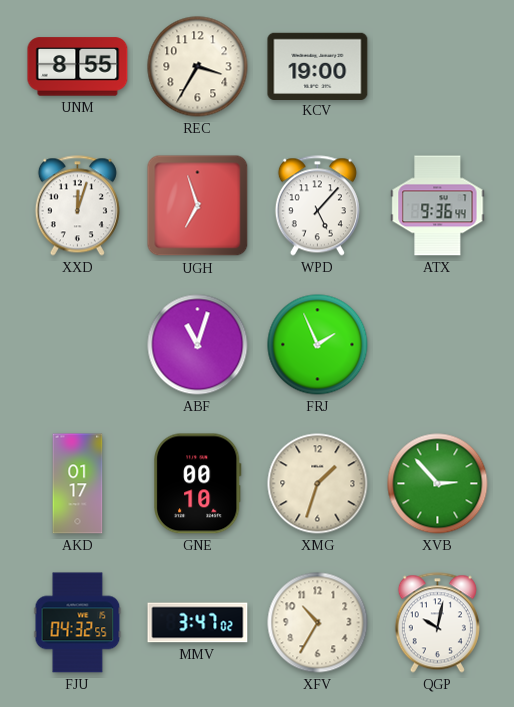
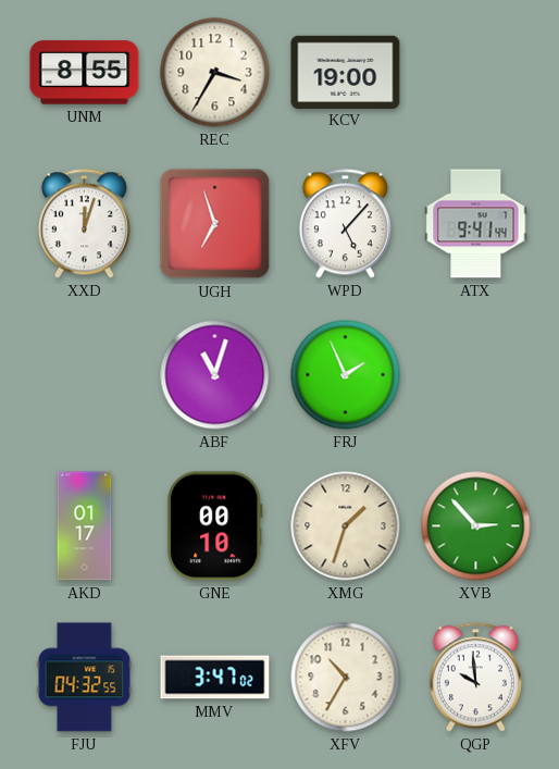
ATX: 9:36 -> 9:41 (476, 224)
QGP: 10:02 -> 9:59 (475, 678)
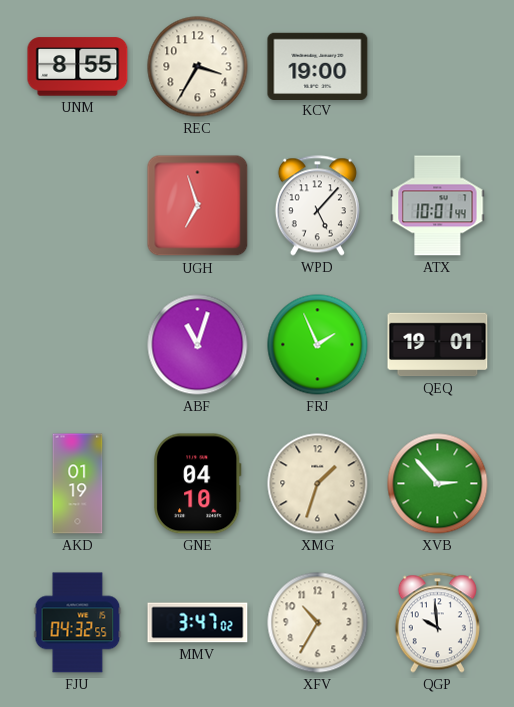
XXD: 12:03 -> none (84, 224)
ATX: 9:41 -> 10:01 (438, 206)
QEQ: none -> 19:01 (438, 345)
AKD: 01:17 -> 01:19 (78, 484)
GNE: 00:10 -> 04:10 (198, 484)
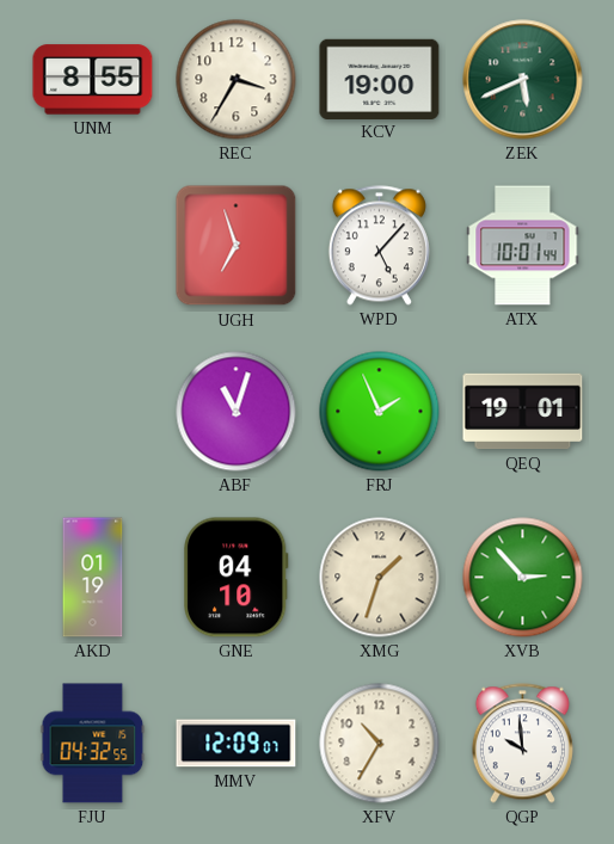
ZEK: none -> 5:41 (523, 80)
MMV: 3:47 -> 12:09 (237, 744)
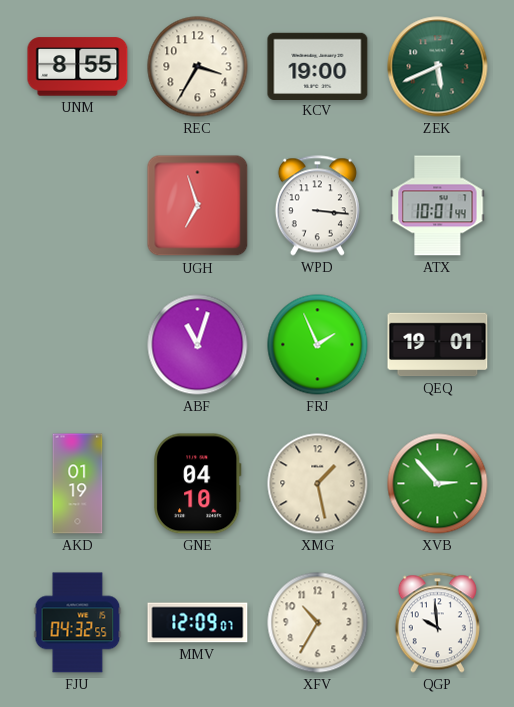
WPD: 5:07 -> 3:16 (317, 206)
XMG: 1:33 -> 1:28 (318, 484)
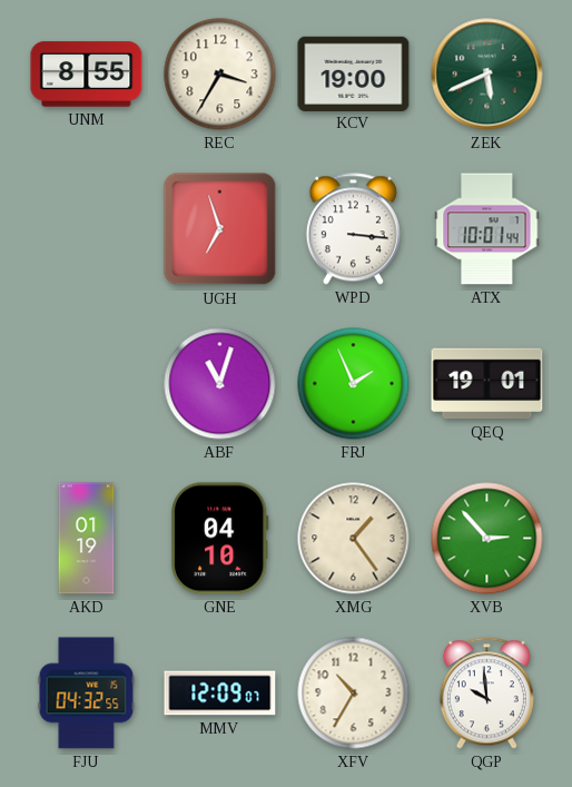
XMG: 1:28 -> 1:24 (354, 539)
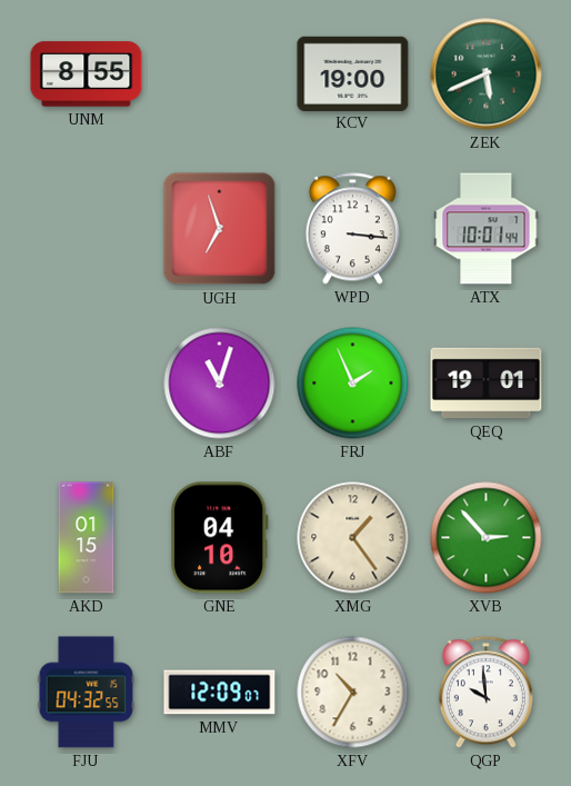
REC: 3:35 -> none (220, 75)
AKD: 01:19 -> 01:15 (87, 538)
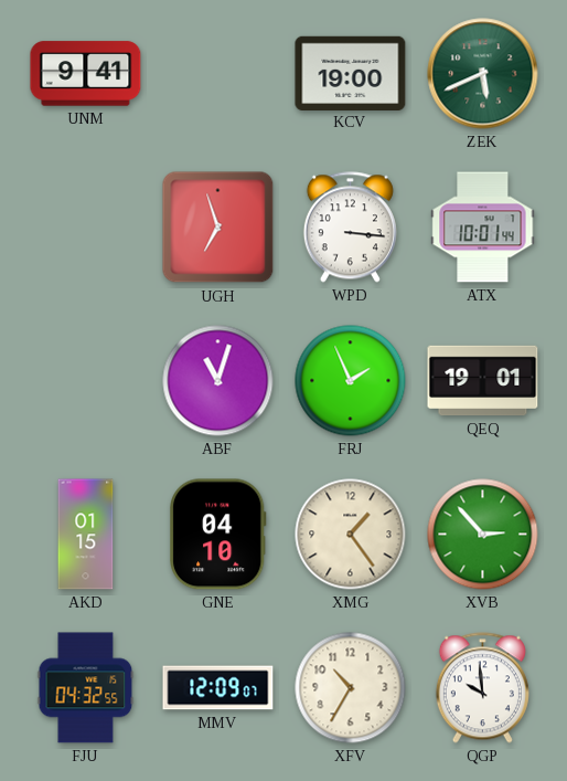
UNM: 8:55 -> 9:41 (86, 74)
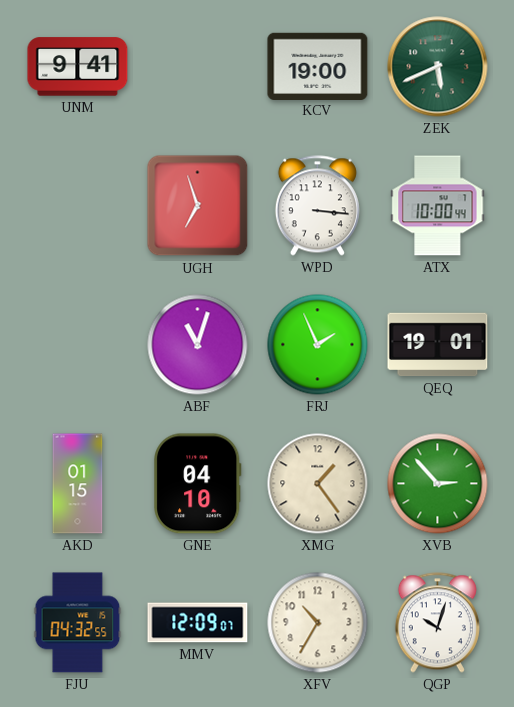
ATX: 10:01 -> 10:00 (438, 206)
QGP: 9:59 -> 10:03 (437, 623)
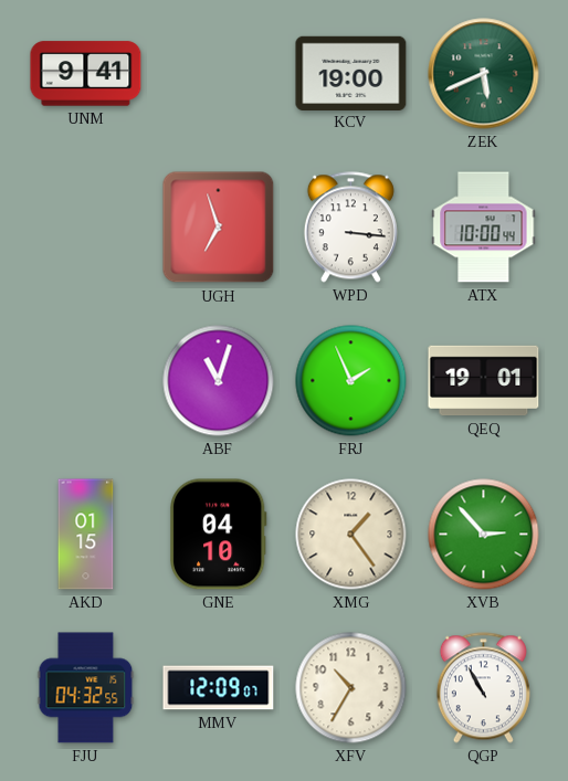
QGP: 10:03 -> 10:55 (483, 688)
